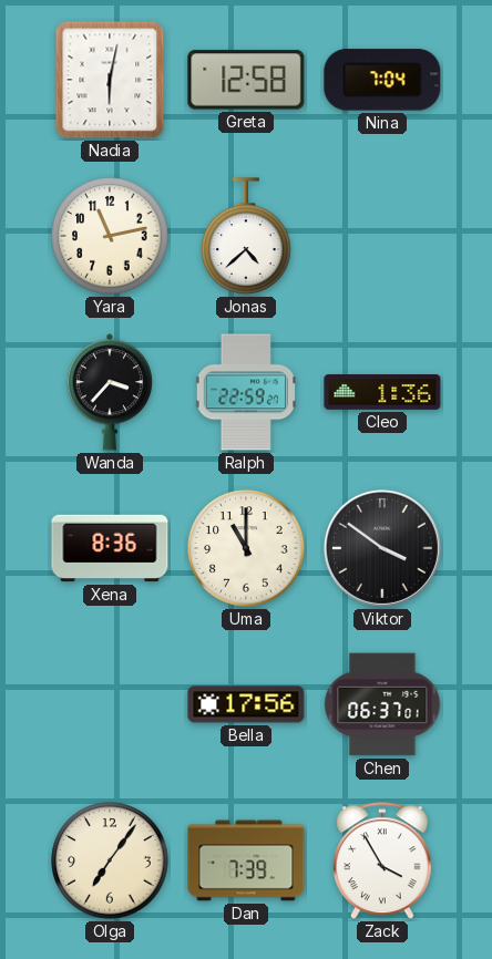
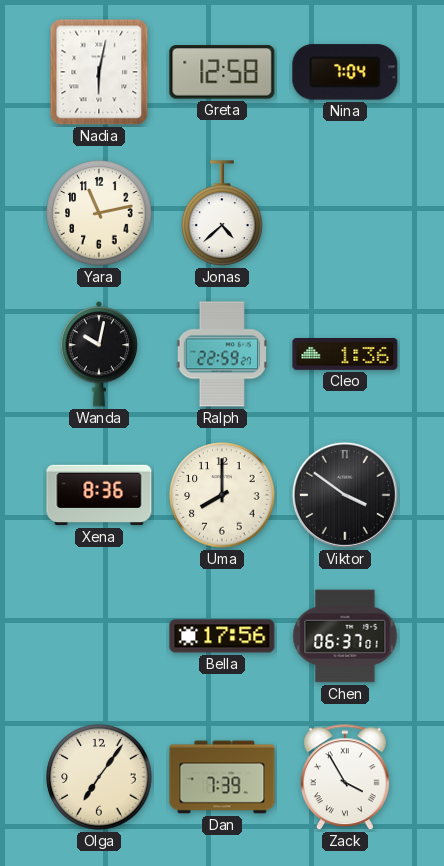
Wanda: 3:37 -> 10:02 (98, 354)
Uma: 11:00 -> 8:00 (222, 495)
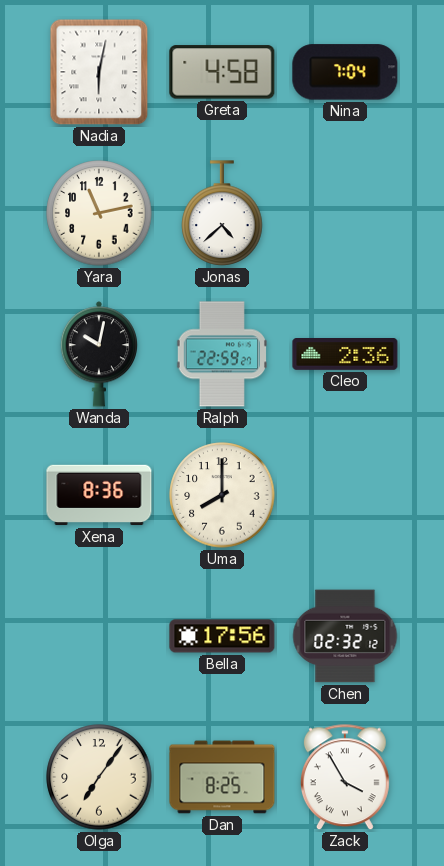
Greta: 12:58 -> 4:58 (222, 72)
Cleo: 1:36 -> 2:36 (345, 355)
Viktor: 3:51 -> none (345, 495)
Chen: 06:37 -> 02:32 (345, 636)
Dan: 7:39 -> 8:25 (222, 777)
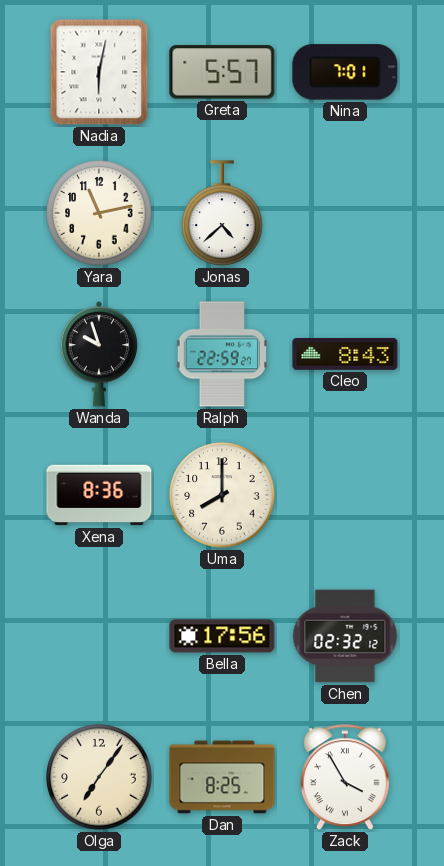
Greta: 4:58 -> 5:57 (222, 72)
Nina: 7:04 -> 7:01 (345, 72)
Wanda: 10:02 -> 9:57 (98, 354)
Cleo: 2:36 -> 8:43 (345, 355)
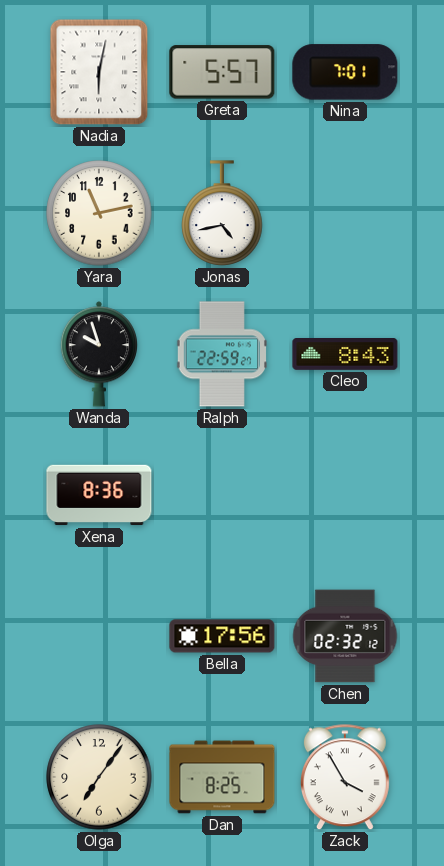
Jonas: 4:38 -> 4:43 (222, 213)
Uma: 8:00 -> none (222, 495)
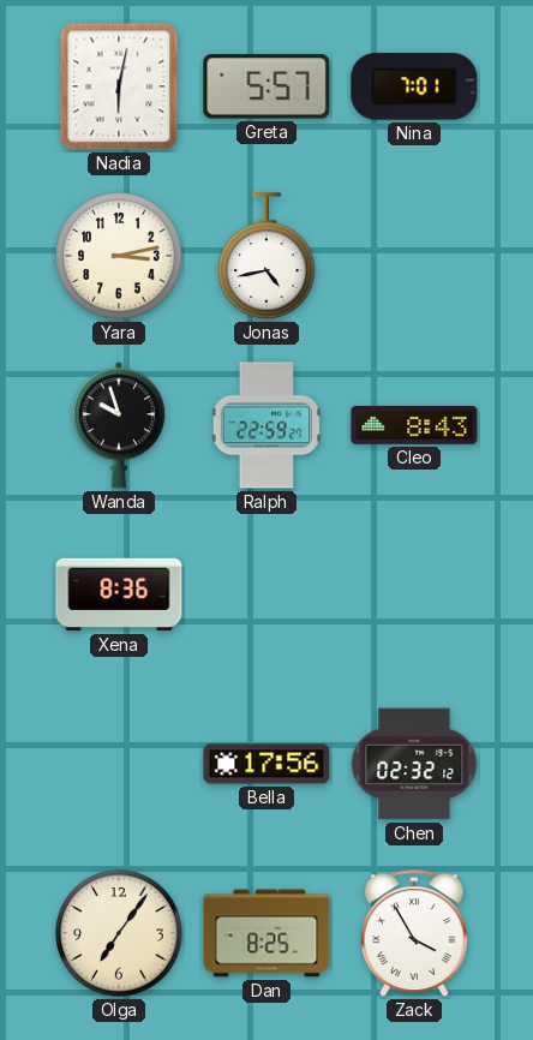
Yara: 11:13 -> 3:13 (119, 256)
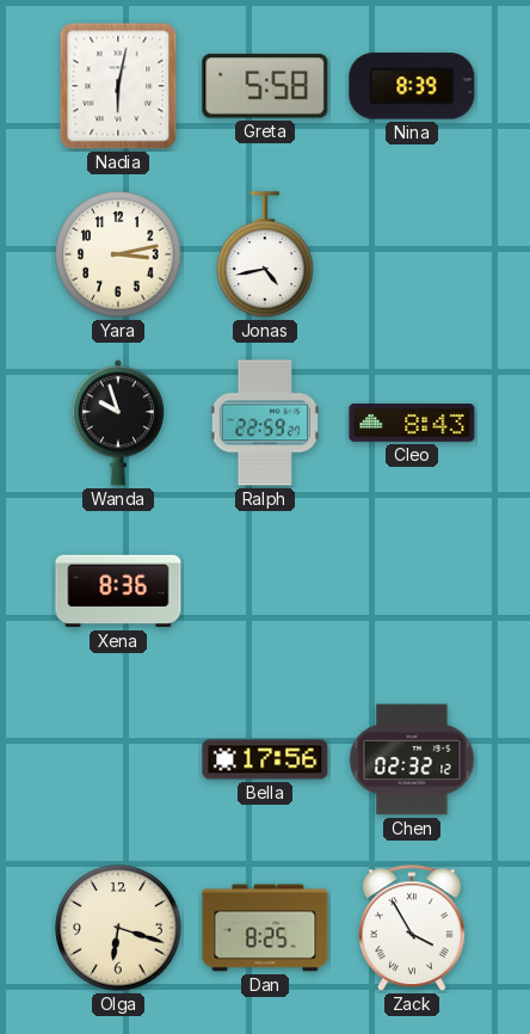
Greta: 5:57 -> 5:58 (265, 86)
Nina: 7:01 -> 8:39 (412, 86)
Olga: 7:06 -> 6:18 (118, 928)
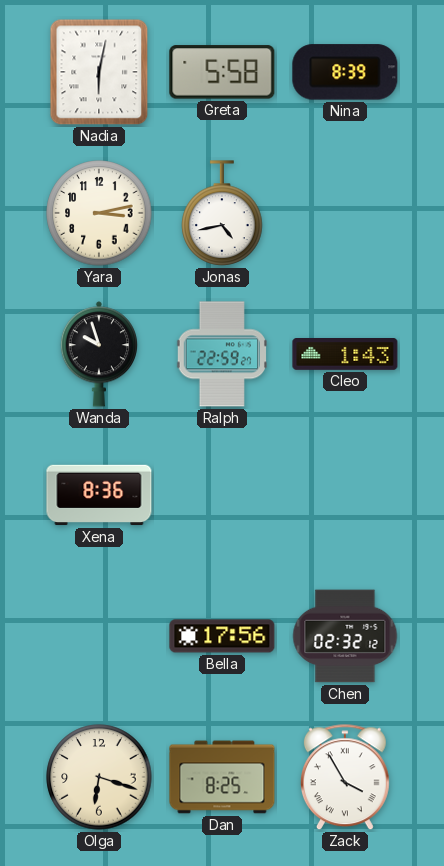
Cleo: 8:43 -> 1:43 (345, 355)
